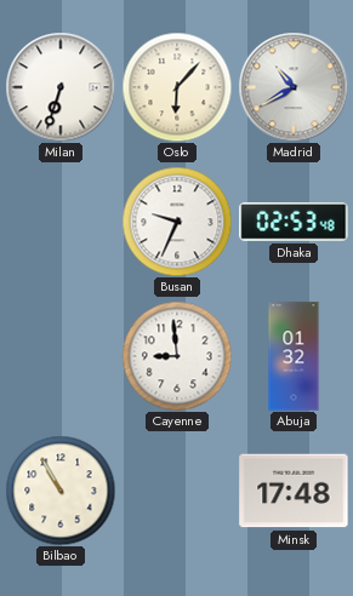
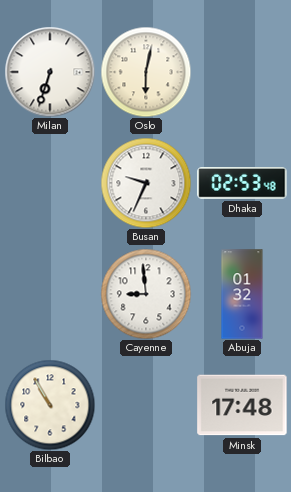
Oslo: 6:07 -> 6:02 (146, 72)
Madrid: 10:40 -> none (294, 87)
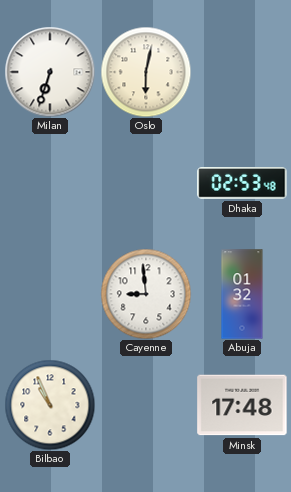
Busan: 9:34 -> none (146, 183)
Bilbao: 10:55 -> 10:56 (50, 405)
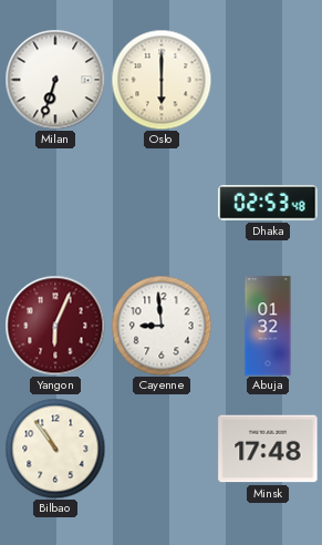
Oslo: 6:02 -> 6:00 (162, 80)
Yangon: none -> 6:04 (55, 326)
Bilbao: 10:56 -> 10:54 (55, 449)
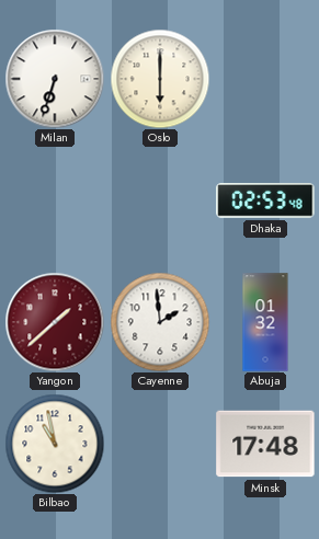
Yangon: 6:04 -> 1:38 (55, 322)
Cayenne: 8:59 -> 1:59 (160, 322)
Bilbao: 10:54 -> 10:58 (55, 444)
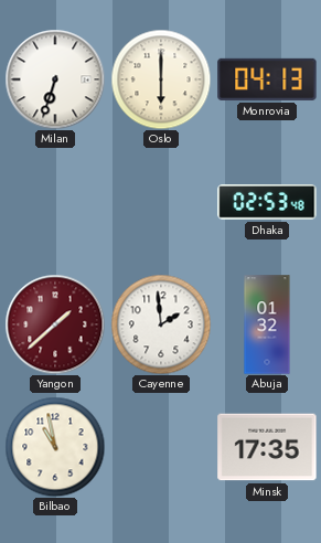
Monrovia: none -> 04:13 (267, 79)
Minsk: 17:48 -> 17:35 (267, 447)
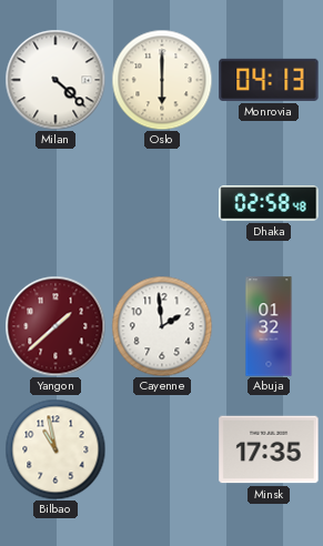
Milan: 6:33 -> 4:22 (55, 80)
Dhaka: 02:53 -> 02:58 (269, 204)
